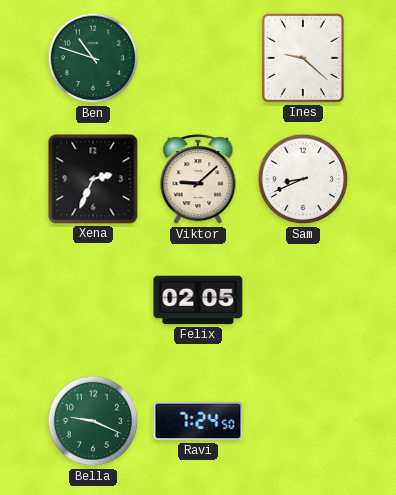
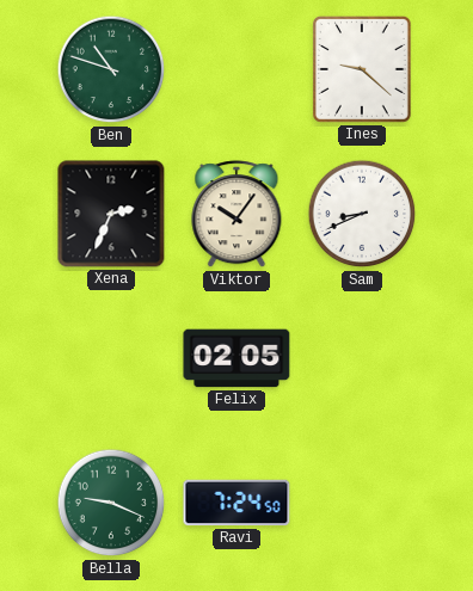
Viktor: 9:08 -> 10:06 (236, 215)
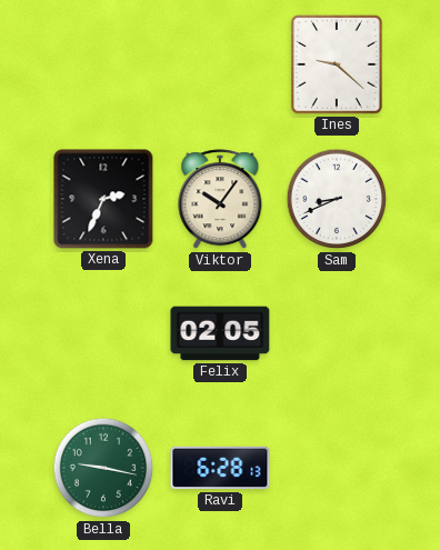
Ben: 10:48 -> none (111, 69)
Bella: 9:19 -> 9:17 (103, 468)
Ravi: 7:24 -> 6:28 (220, 468)
